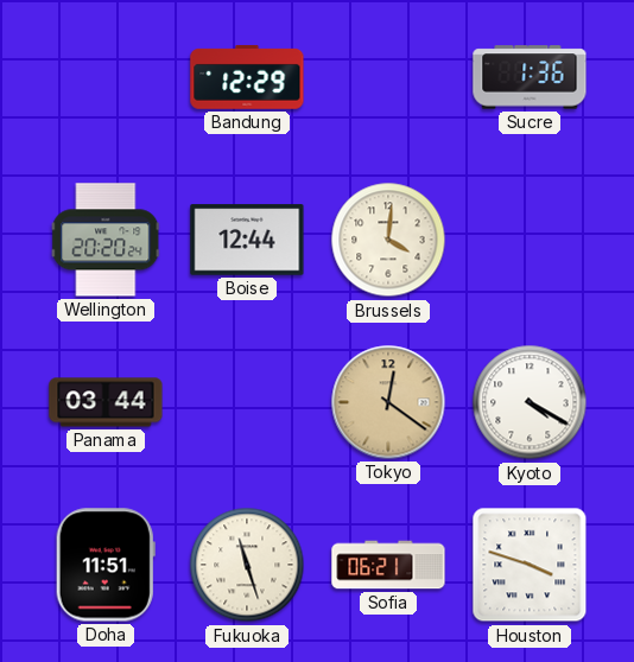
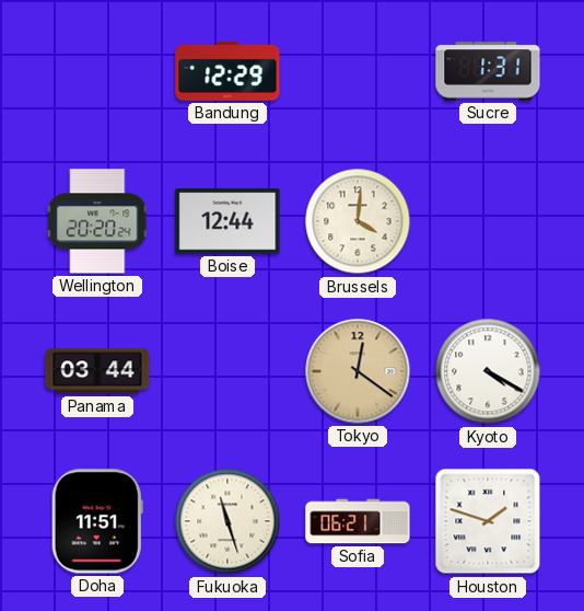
Sucre: 1:36 -> 1:31 (488, 71)
Houston: 3:48 -> 1:48 (488, 521)
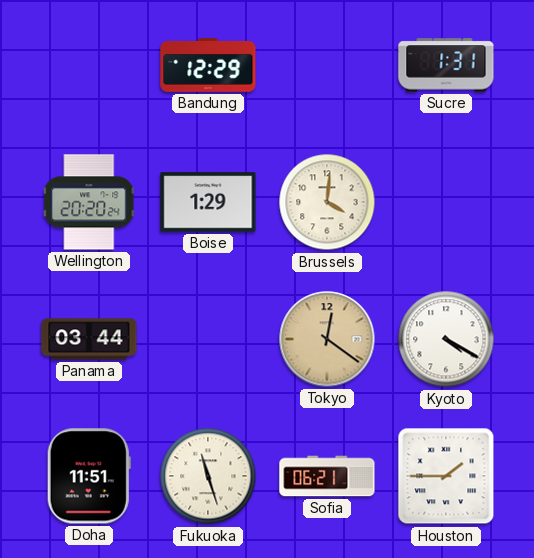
Boise: 12:44 -> 1:29 (208, 202)
Houston: 1:48 -> 1:45 (446, 476)
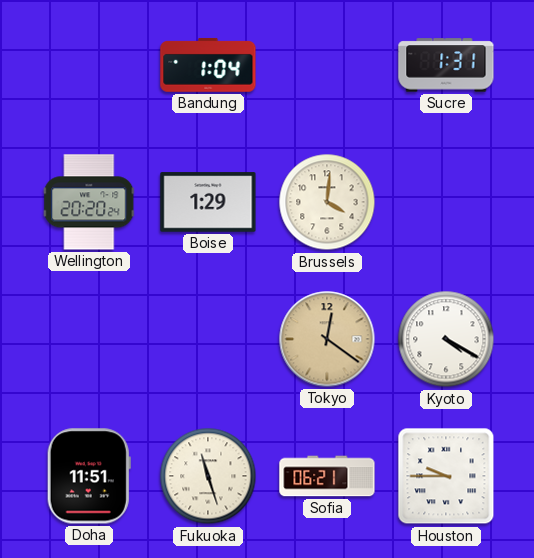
Bandung: 12:29 -> 1:04 (208, 65)
Panama: 03:44 -> none (89, 339)
Houston: 1:45 -> 9:45 (446, 476)
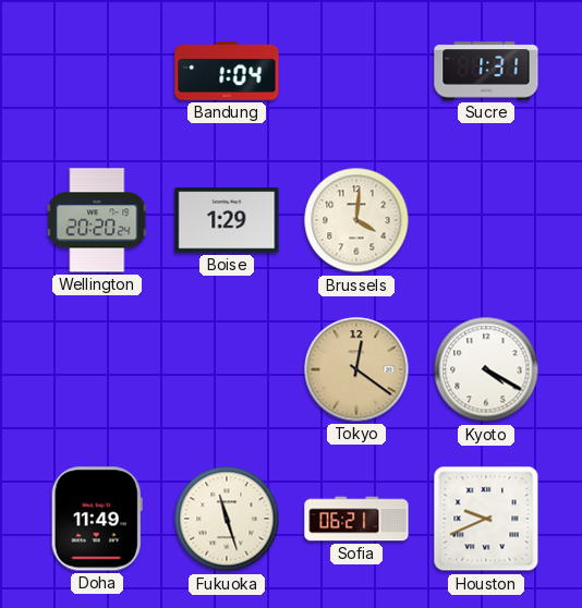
Doha: 11:51 -> 11:49 (97, 519)
Houston: 9:45 -> 9:41 (486, 519)
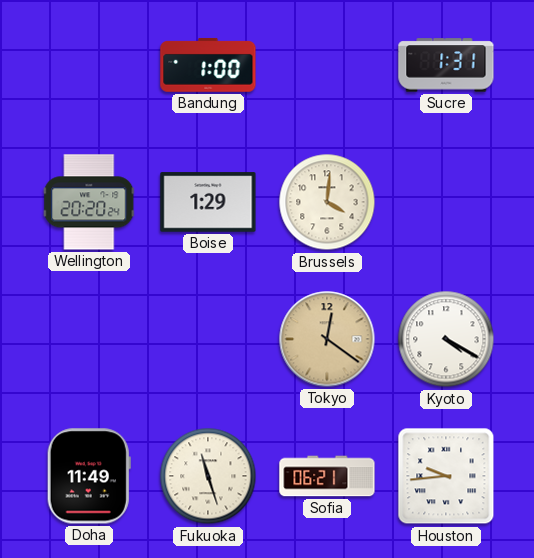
Bandung: 1:04 -> 1:00 (208, 65)
Houston: 9:41 -> 9:44 (446, 476)
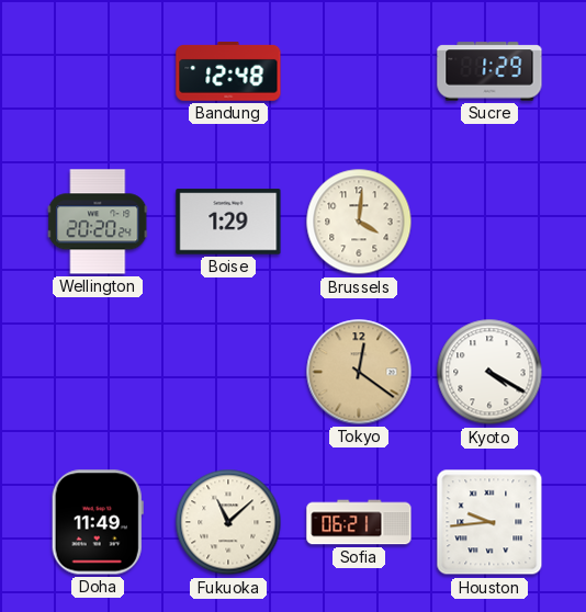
Bandung: 1:00 -> 12:48 (228, 71)
Sucre: 1:31 -> 1:29 (489, 71)
Fukuoka: 11:27 -> 11:08 (228, 522)
